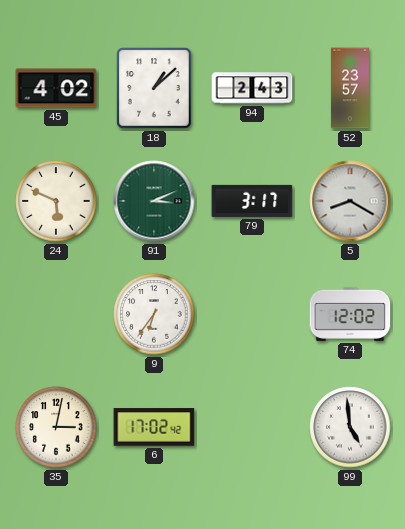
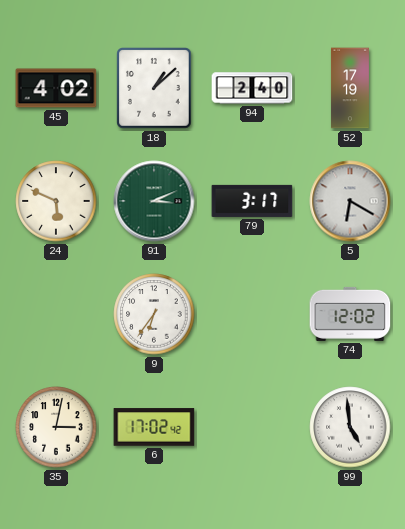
94: 2:43 -> 2:40 (252, 88)
52: 23:57 -> 17:19 (350, 88)
5: 8:20 -> 6:20 (350, 201)
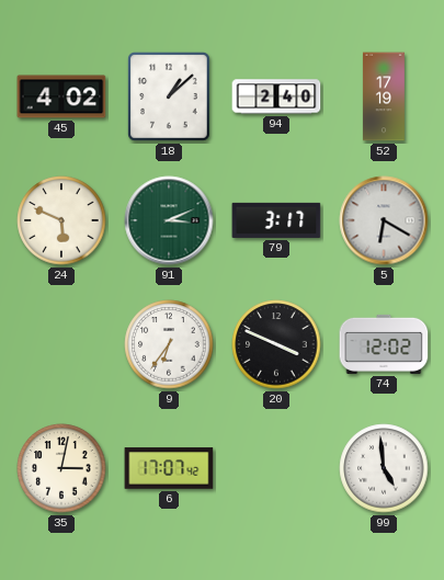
20: none -> 3:49 (276, 344)
6: 17:02 -> 17:07 (169, 468)
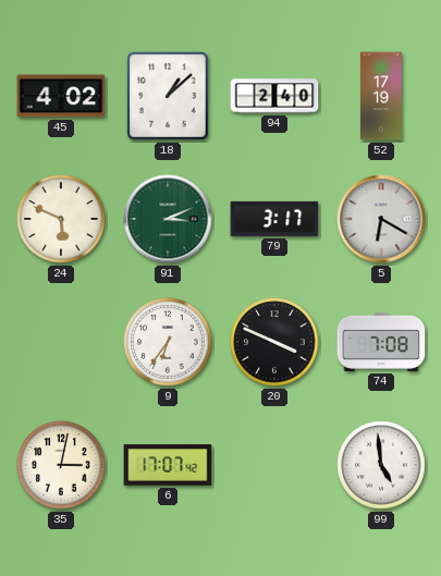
74: 12:02 -> 7:08 (381, 342)
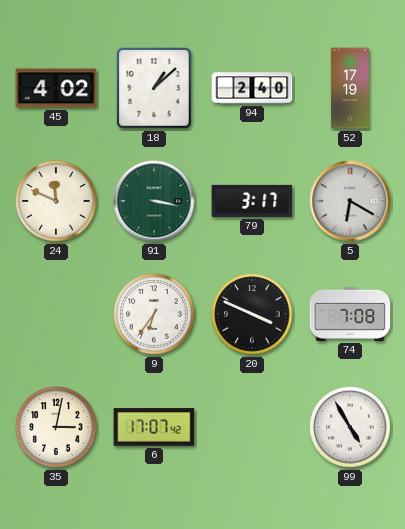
24: 5:49 -> 11:49 (56, 201)
91: 3:11 -> 3:17 (154, 201)
99: 4:59 -> 4:55 (350, 427)
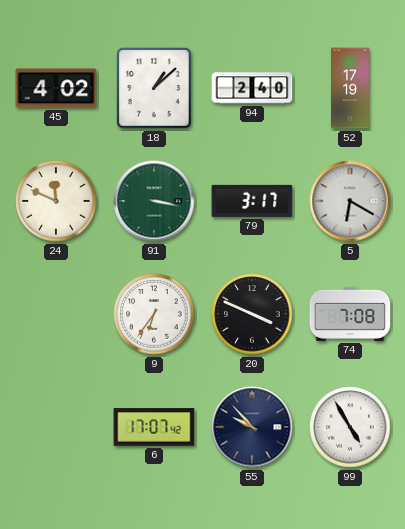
35: 3:02 -> none (56, 427)
55: none -> 9:53 (252, 427)
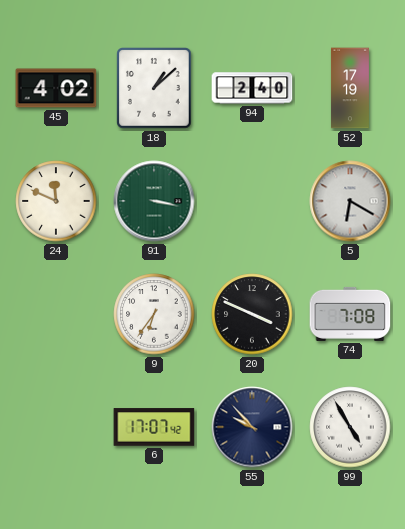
79: 3:17 -> none (252, 201)
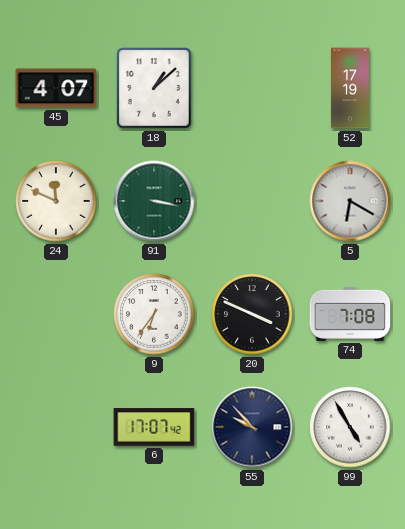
45: 4:02 -> 4:07 (56, 88)
94: 2:40 -> none (252, 88)
